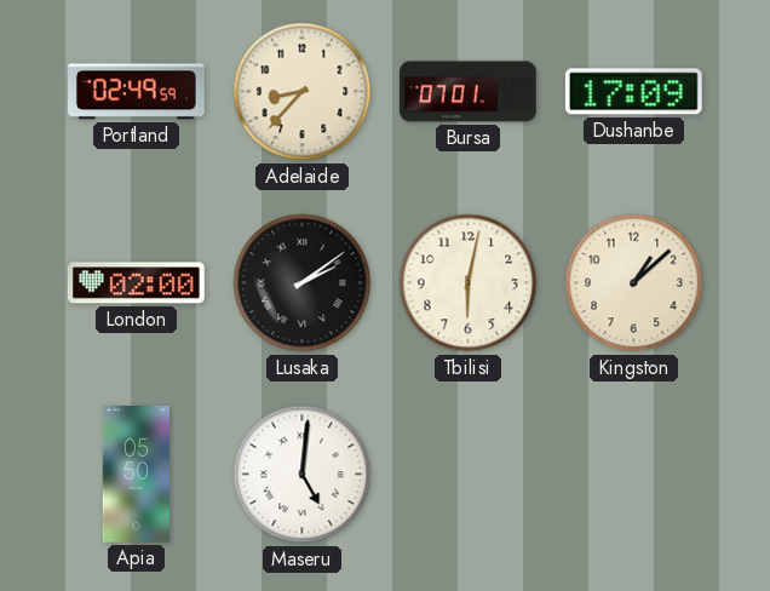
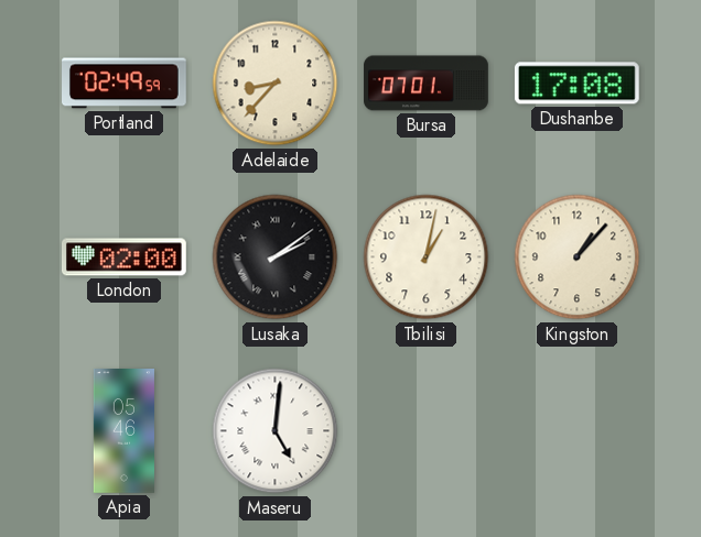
Dushanbe: 17:09 -> 17:08 (576, 84)
Tbilisi: 6:02 -> 1:02 (427, 257)
Kingston: 1:08 -> 1:07 (578, 257)
Apia: 05:50 -> 05:46 (123, 431)
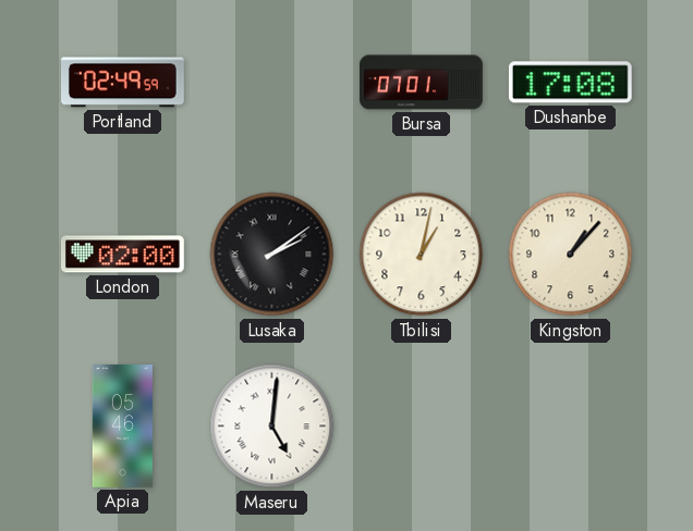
Adelaide: 8:37 -> none (276, 84)
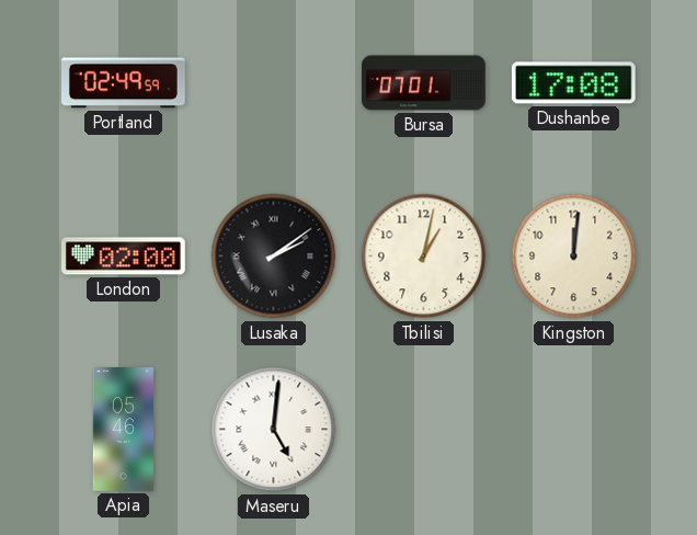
Kingston: 1:07 -> 12:01 (574, 257)
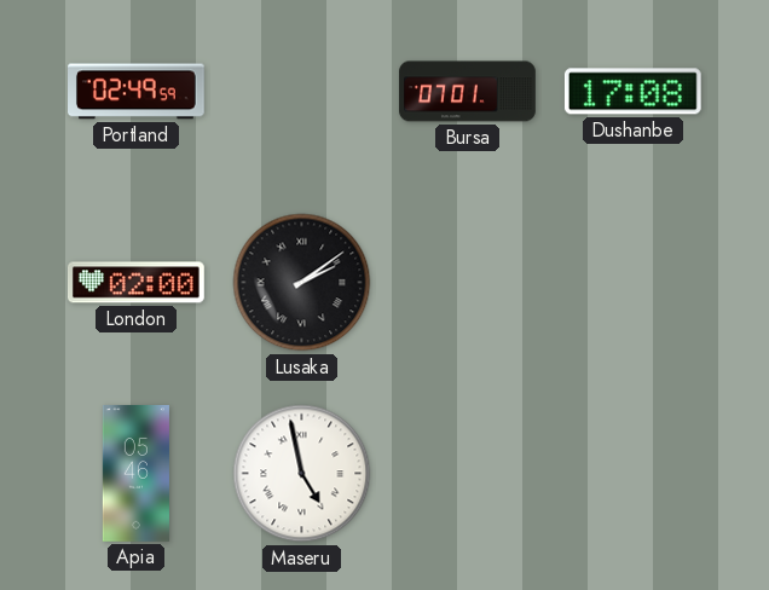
Tbilisi: 1:02 -> none (424, 257)
Kingston: 12:01 -> none (574, 257)
Maseru: 5:01 -> 4:58 (302, 474)
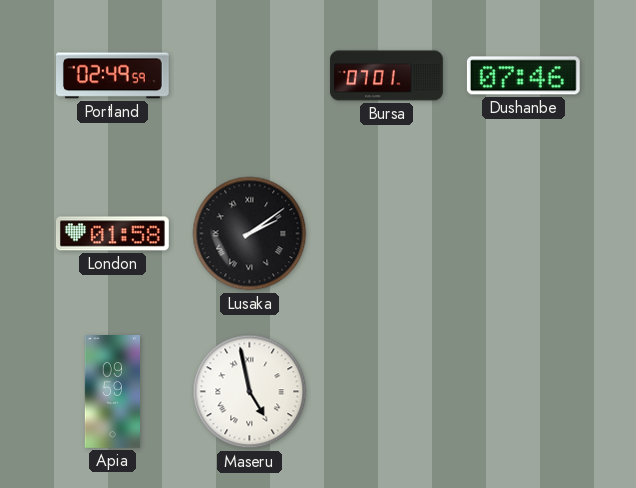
Dushanbe: 17:08 -> 07:46 (523, 76)
London: 02:00 -> 01:58 (113, 234)
Apia: 05:46 -> 09:59 (112, 392)
